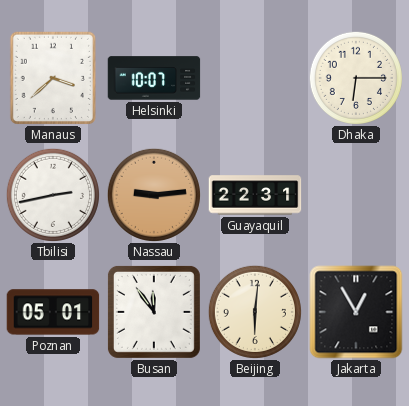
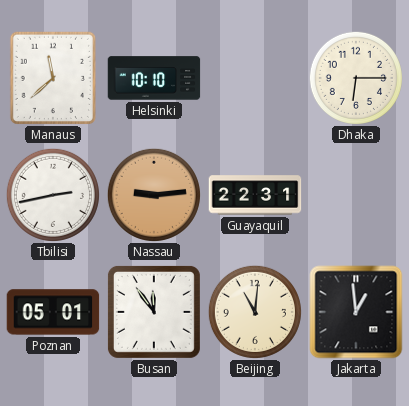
Manaus: 3:38 -> 11:38 (53, 78)
Helsinki: 10:07 -> 10:10 (154, 78)
Beijing: 6:01 -> 11:01 (255, 312)
Jakarta: 12:55 -> 12:59 (356, 312)
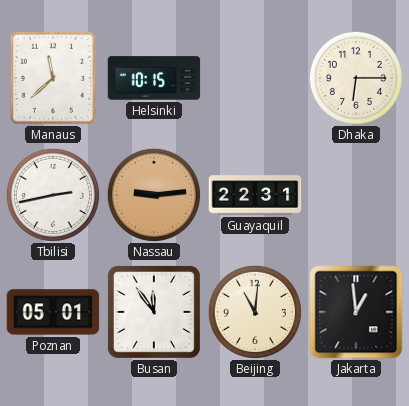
Helsinki: 10:10 -> 10:15 (154, 78)
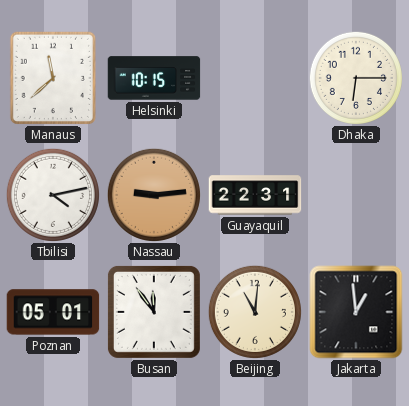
Tbilisi: 2:43 -> 4:13 (53, 195)
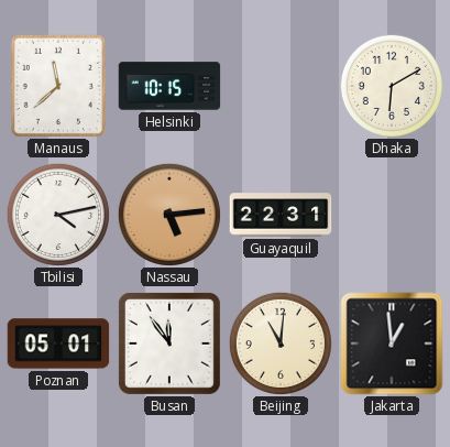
Dhaka: 6:15 -> 6:10 (392, 86)
Nassau: 9:14 -> 5:14 (169, 215)
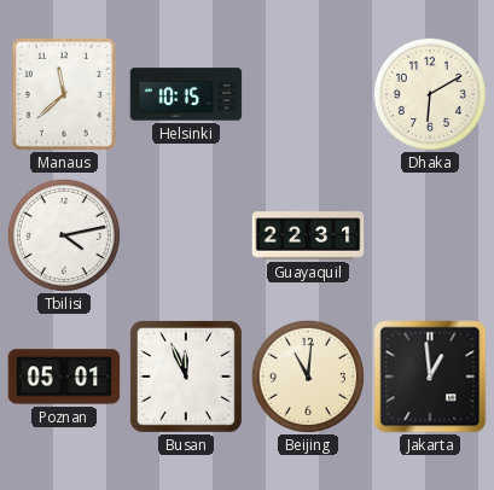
Nassau: 5:14 -> none (169, 215)
Busan: 11:54 -> 11:56 (186, 377)
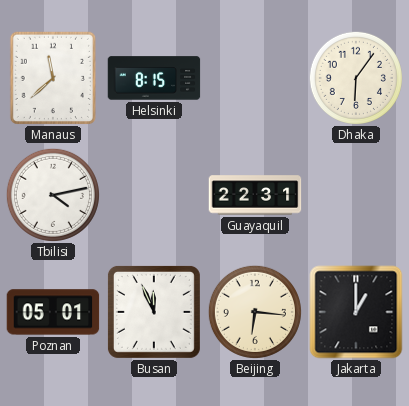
Helsinki: 10:15 -> 8:15 (154, 78)
Dhaka: 6:10 -> 6:06 (356, 78)
Beijing: 11:01 -> 6:16 (255, 312)
Jakarta: 12:59 -> 1:00 (356, 312)
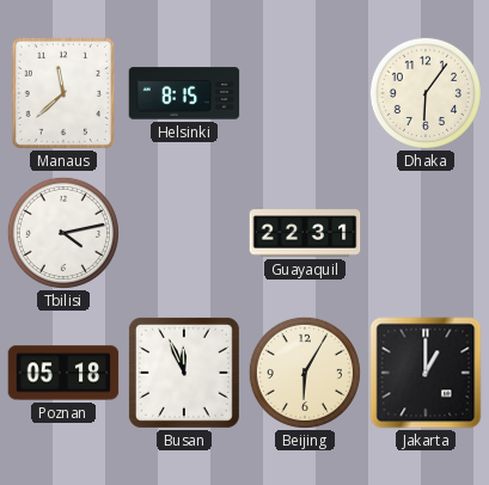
Poznan: 05:01 -> 05:18 (63, 373)
Beijing: 6:16 -> 6:05 (305, 373)
